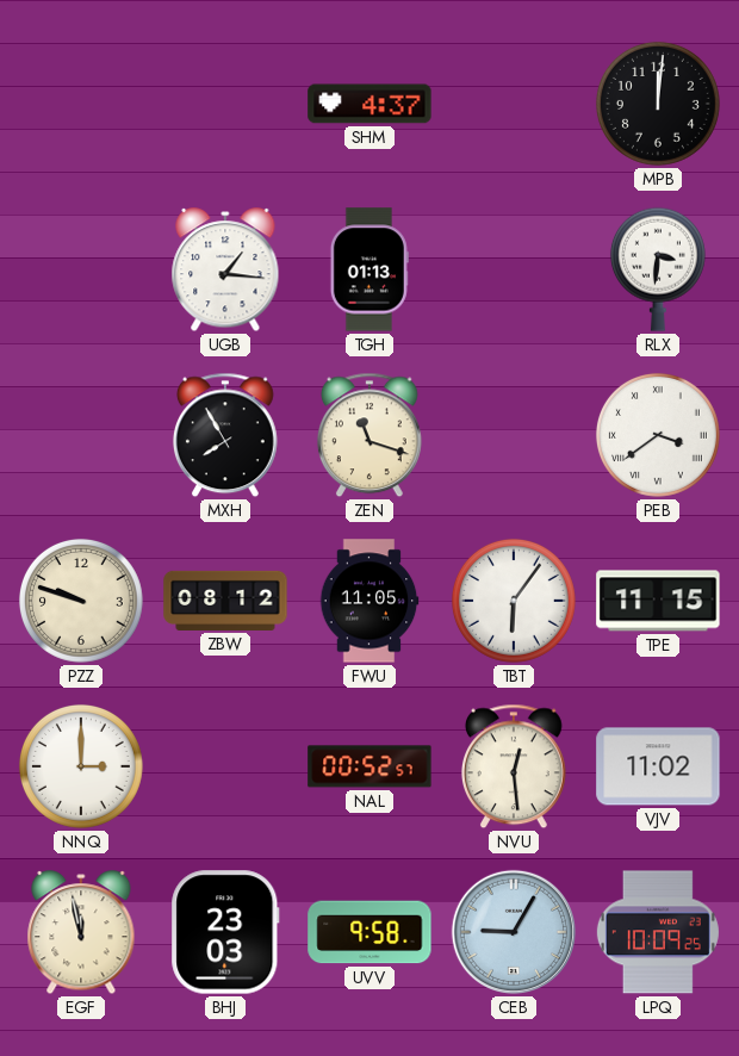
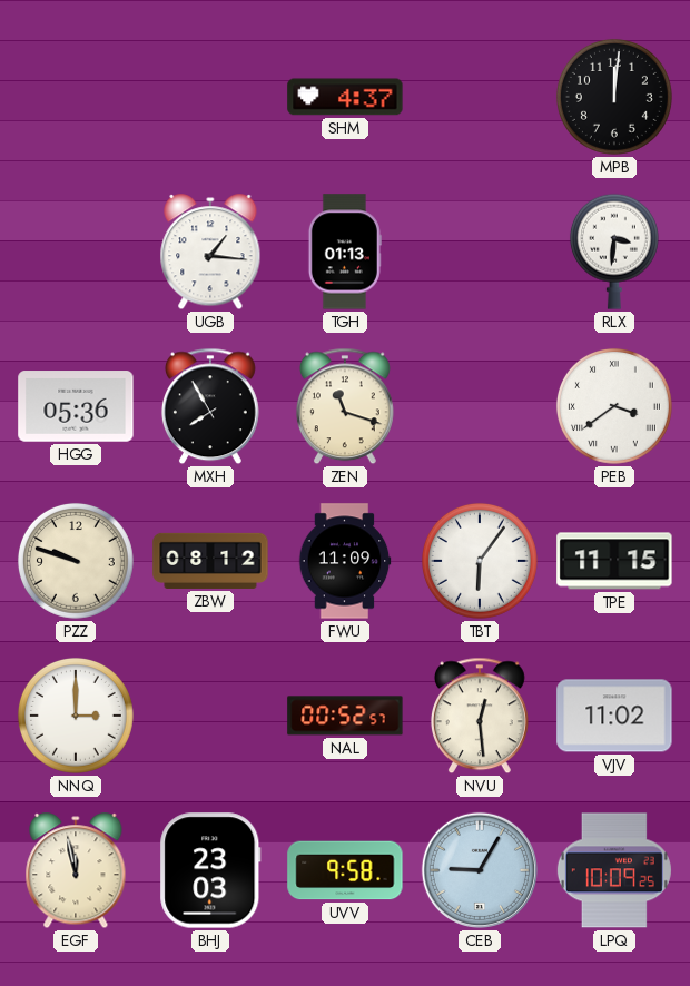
HGG: none -> 05:36 (76, 406)
FWU: 11:05 -> 11:09 (345, 561)
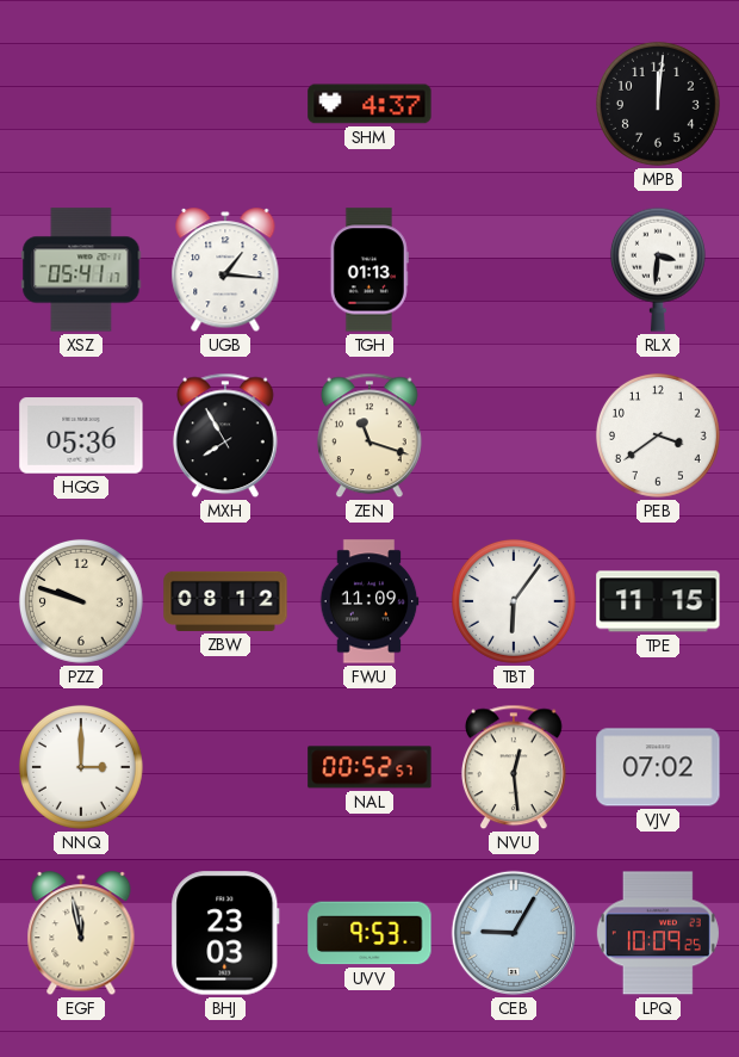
XSZ: none -> 05:41 (81, 270)
PEB numerals: Roman -> Arabic (658, 435)
VJV: 11:02 -> 07:02 (658, 767)
UVV: 9:58 -> 9:53 (369, 933)
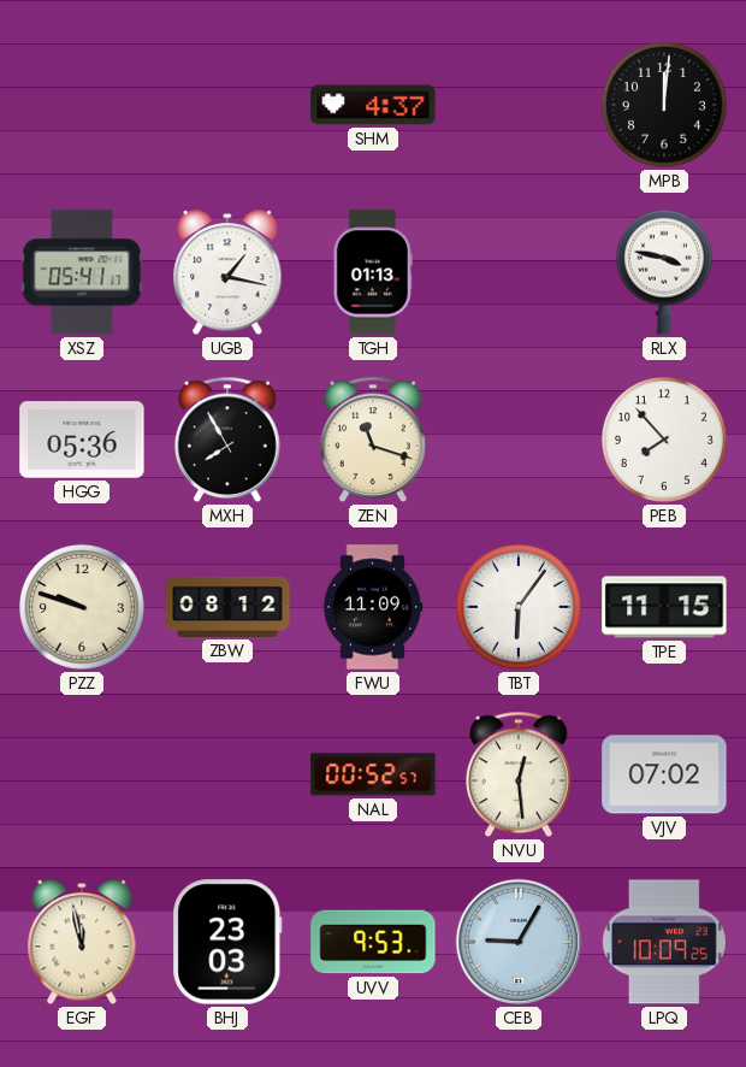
UGB: 1:16 -> 1:17 (227, 273)
RLX: 3:31 -> 3:47 (664, 272)
PEB: 3:39 -> 7:53 (664, 440)
NNQ: 3:00 -> none (81, 767)
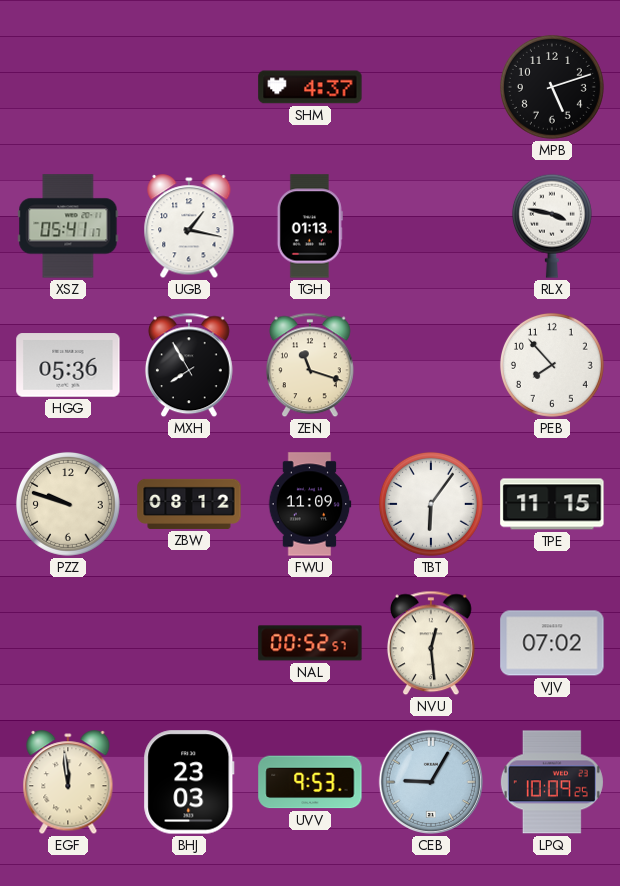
MPB: 12:01 -> 5:12 (552, 87)
EGF: 11:58 -> 11:59 (68, 783)
